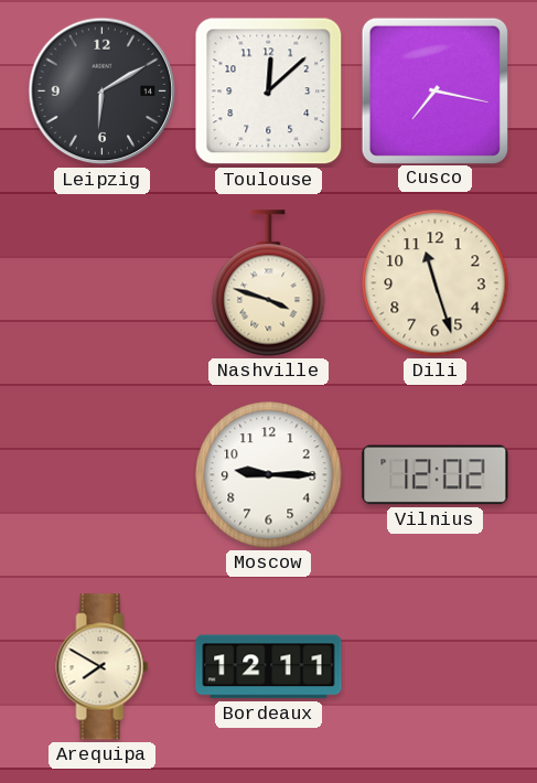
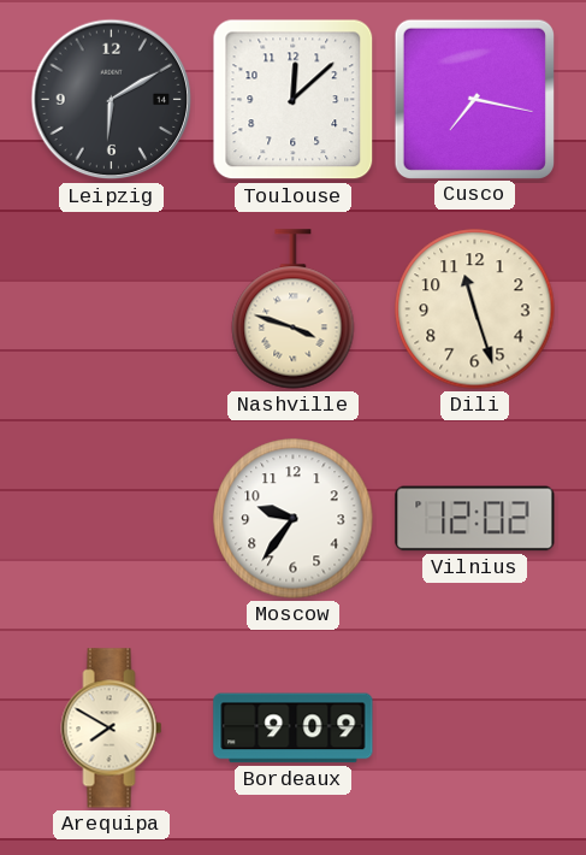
Moscow: 9:15 -> 9:36 (294, 519)
Bordeaux: 12:11 -> 9:09 (294, 729)
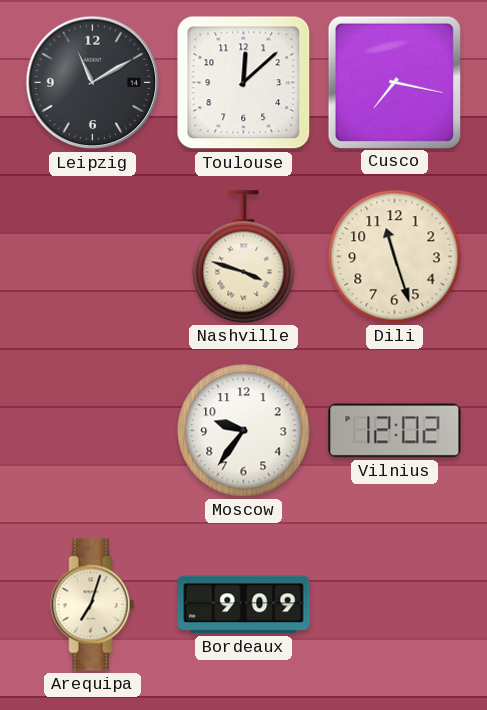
Leipzig: 6:10 -> 11:10 (93, 83)
Arequipa: 7:50 -> 7:03 (93, 605)
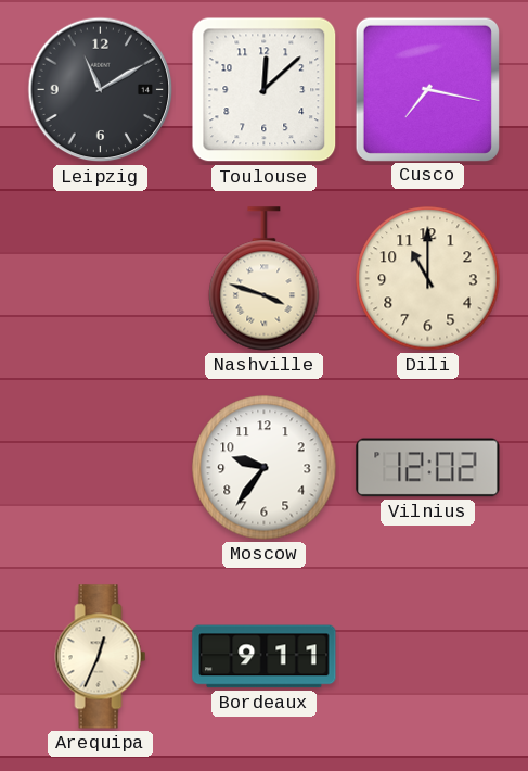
Dili: 11:27 -> 11:00 (428, 279)
Arequipa: 7:03 -> 12:34 (101, 657)
Bordeaux: 9:09 -> 9:11 (265, 657)
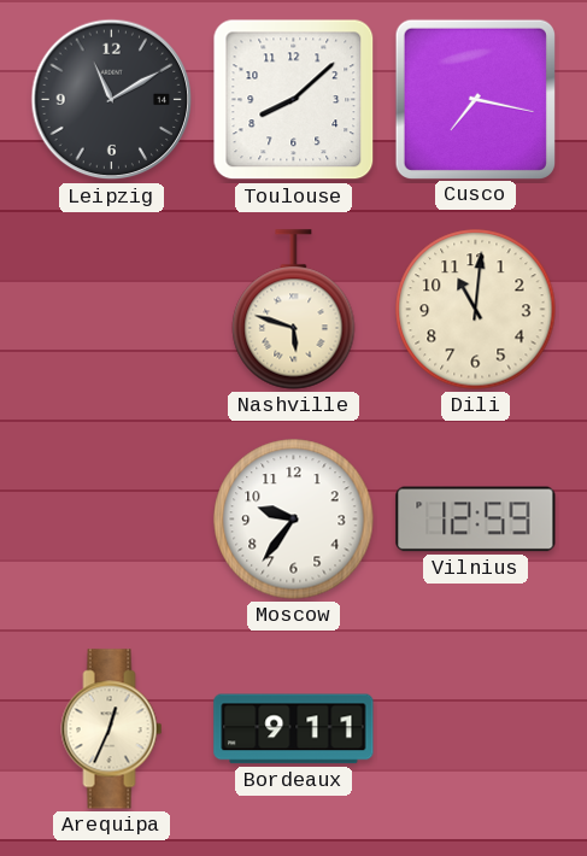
Toulouse: 12:08 -> 8:08 (294, 100)
Nashville: 3:48 -> 5:48 (294, 310)
Dili: 11:00 -> 11:01 (476, 310)
Vilnius: 12:02 -> 12:59 (476, 520)
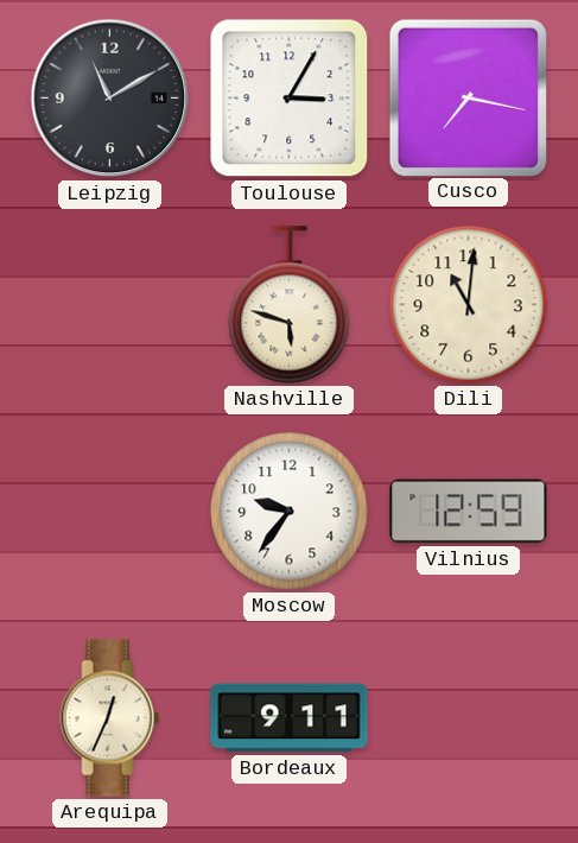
Toulouse: 8:08 -> 3:05 (290, 99)
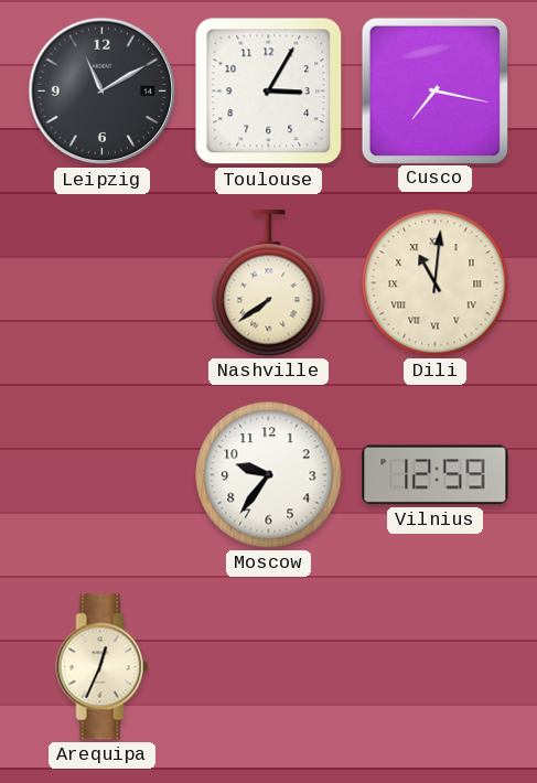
Nashville: 5:48 -> 7:39 (269, 283)
Dili numerals: Arabic -> Roman (436, 283)
Bordeaux: 9:11 -> none (290, 718)
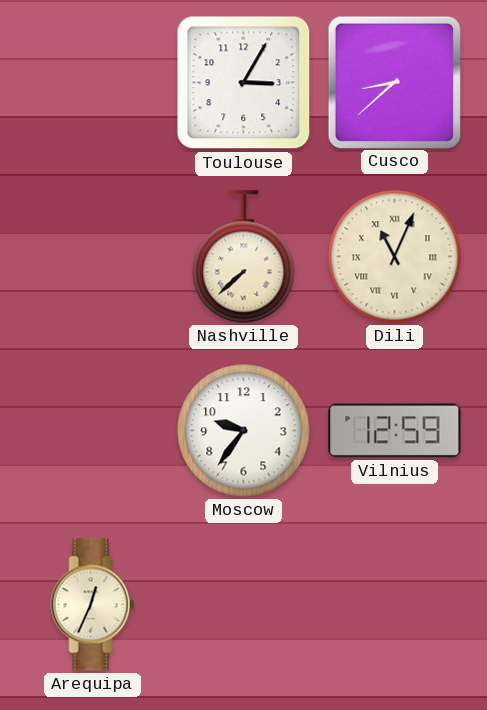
Leipzig: 11:10 -> none (103, 92)
Cusco: 7:17 -> 8:38 (394, 82)
Nashville: 7:39 -> 7:38 (244, 257)
Dili: 11:01 -> 11:04 (395, 257)
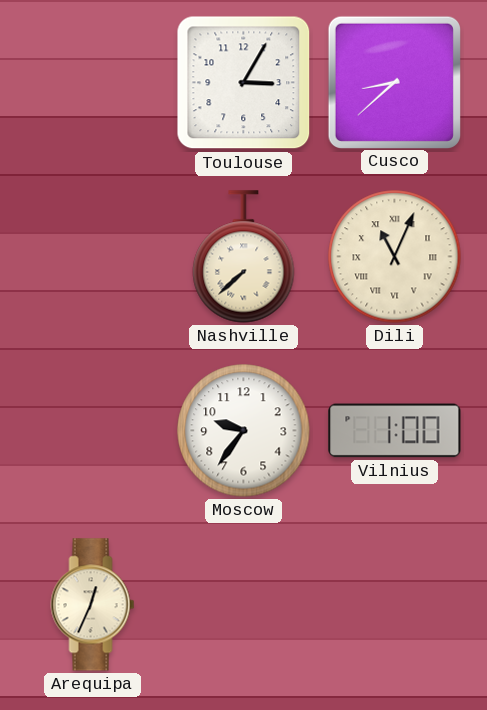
Vilnius: 12:59 -> 1:00 (395, 431)
